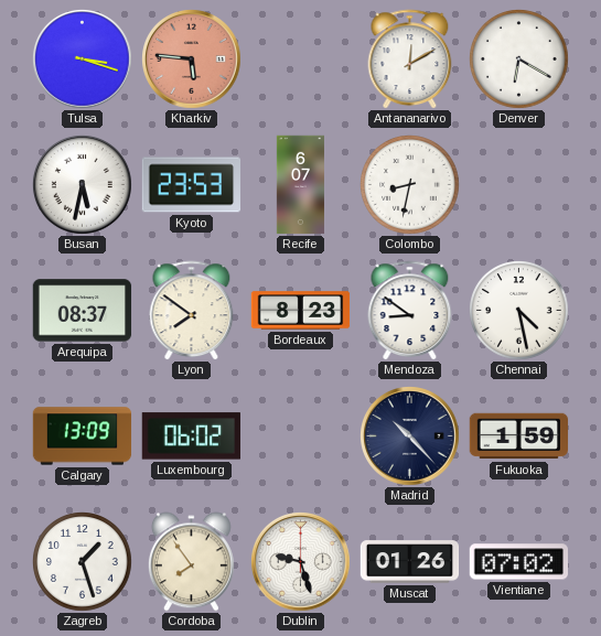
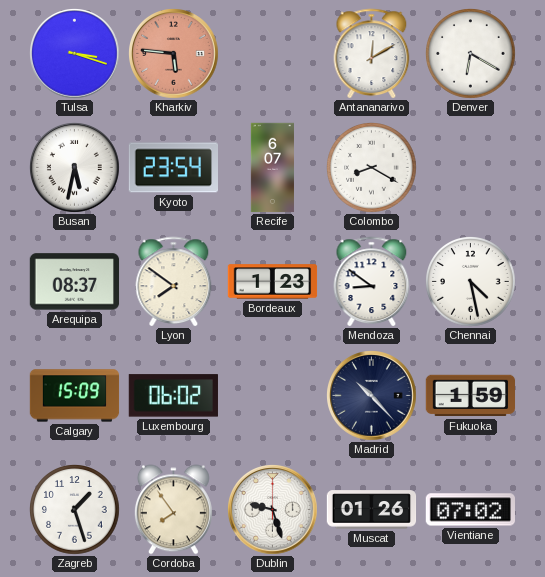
Kyoto: 23:53 -> 23:54 (173, 168)
Colombo: 8:32 -> 8:20 (372, 168)
Bordeaux: 8:23 -> 1:23 (273, 282)
Calgary: 13:09 -> 15:09 (75, 396)
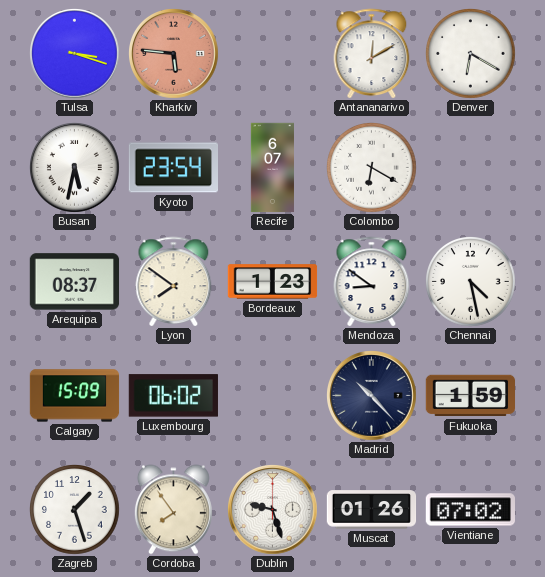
Colombo: 8:20 -> 6:20 (372, 168)
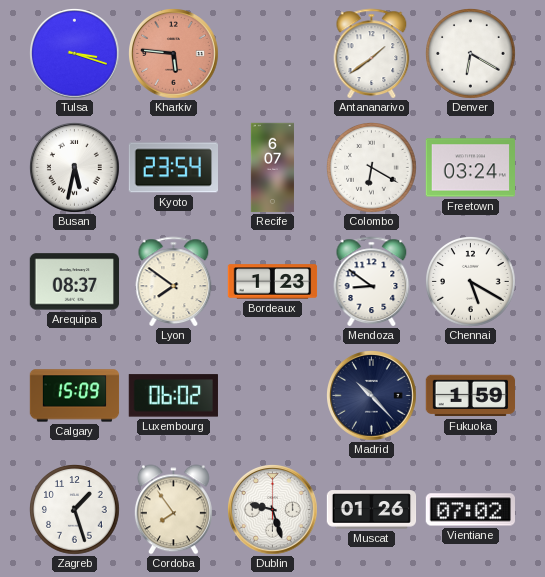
Antananarivo: 12:10 -> 1:39 (372, 54)
Freetown: none -> 03:24 (470, 168)
Chennai: 4:28 -> 5:20 (471, 282)
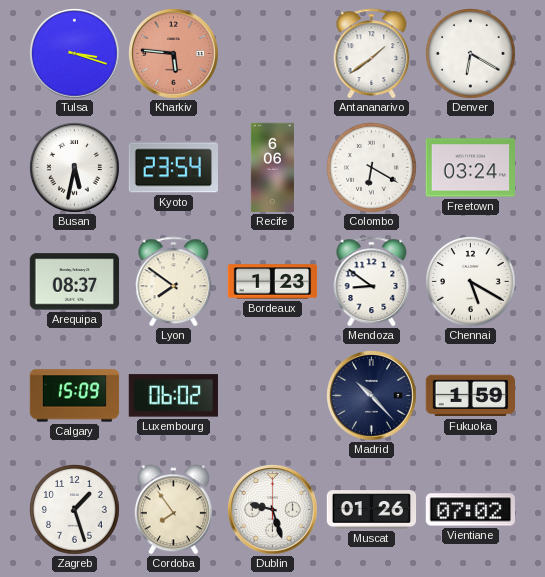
Recife: 6:07 -> 6:06 (272, 168)
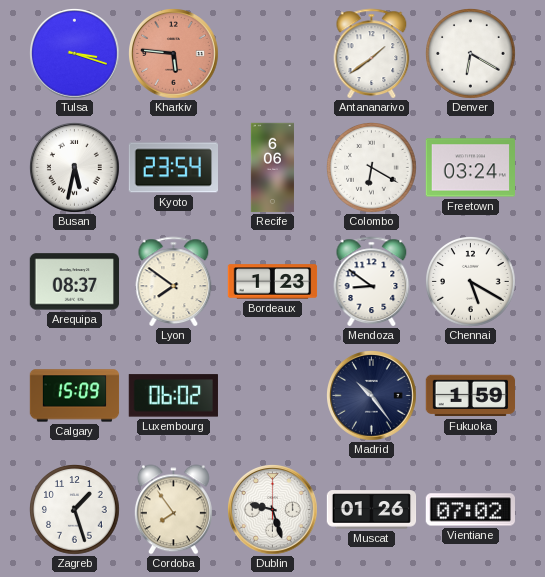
Madrid: 10:23 -> 10:24 (372, 396)
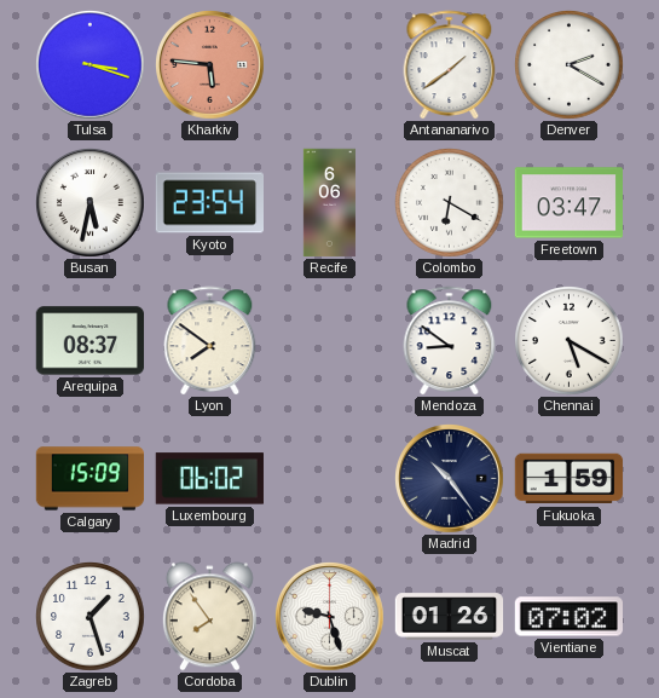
Denver: 6:20 -> 2:20 (570, 65)
Freetown: 03:24 -> 03:47 (568, 203)
Bordeaux: 1:23 -> none (273, 282)
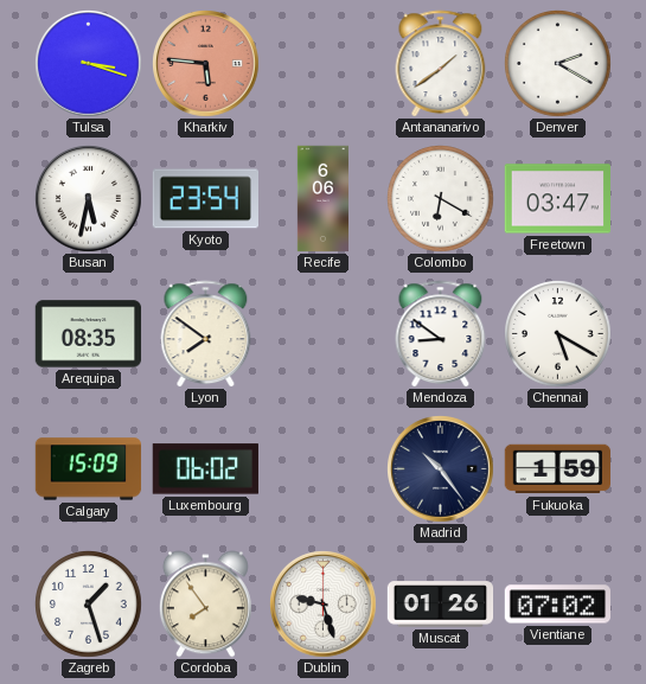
Arequipa: 08:37 -> 08:35 (89, 334)
